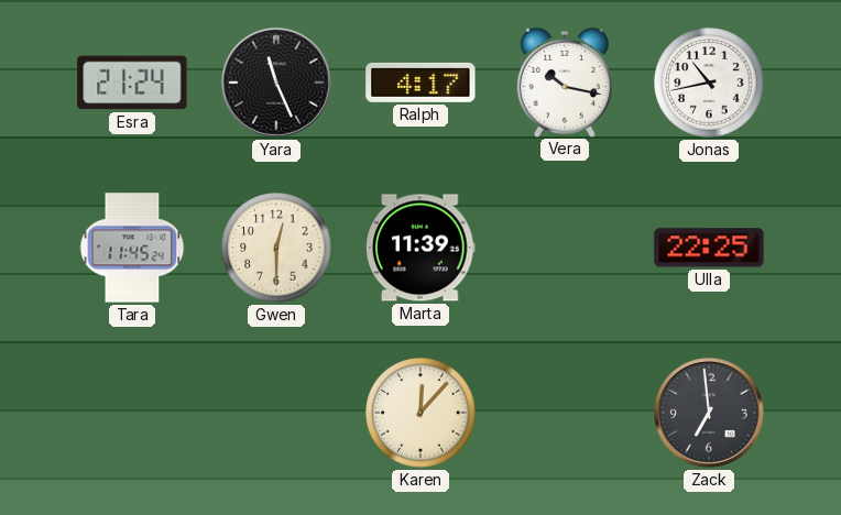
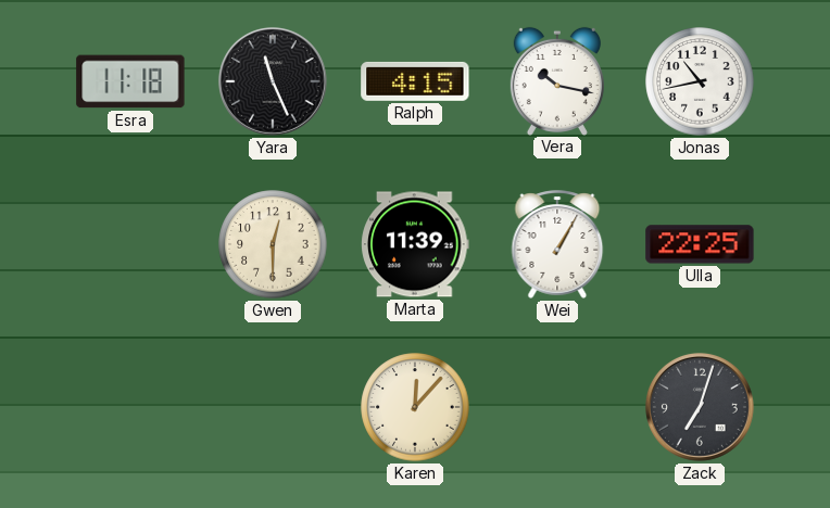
Esra: 21:24 -> 11:18 (130, 81)
Ralph: 4:17 -> 4:15 (415, 81)
Tara: 11:45 -> none (132, 248)
Wei: none -> 1:05 (557, 244)
Zack: 6:59 -> 7:03 (700, 407)
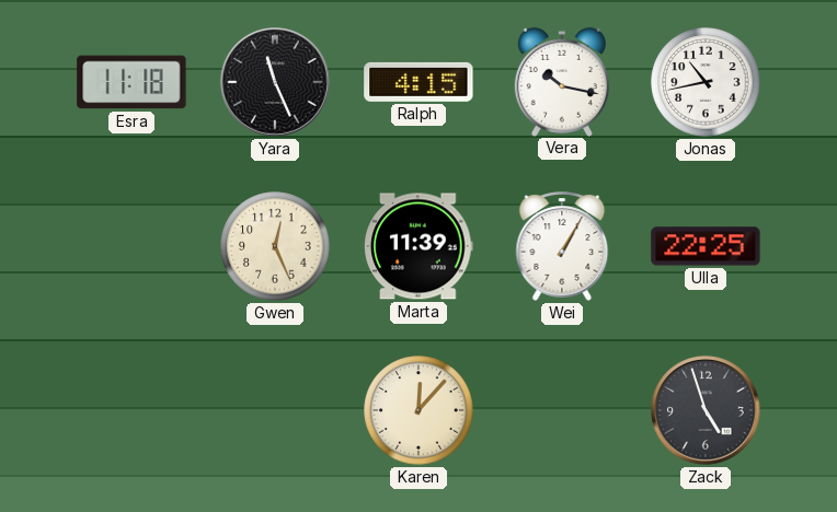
Gwen: 12:30 -> 12:26 (275, 246)
Zack: 7:03 -> 4:57 (706, 410)
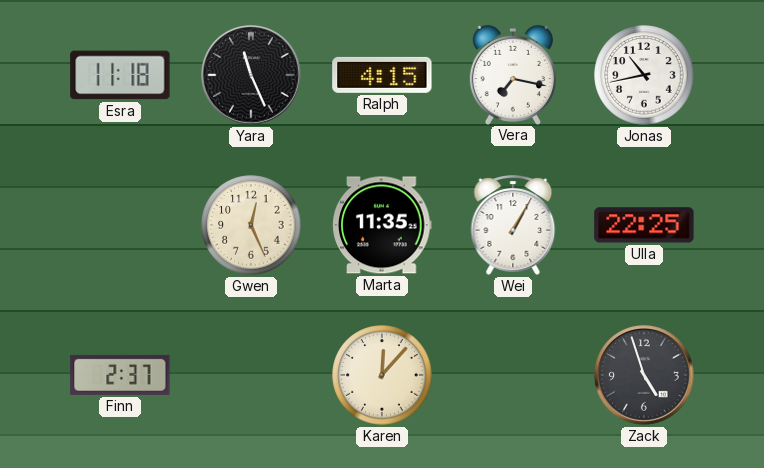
Vera: 10:17 -> 7:17 (513, 74)
Marta: 11:39 -> 11:35 (382, 225)
Finn: none -> 2:37 (120, 375)
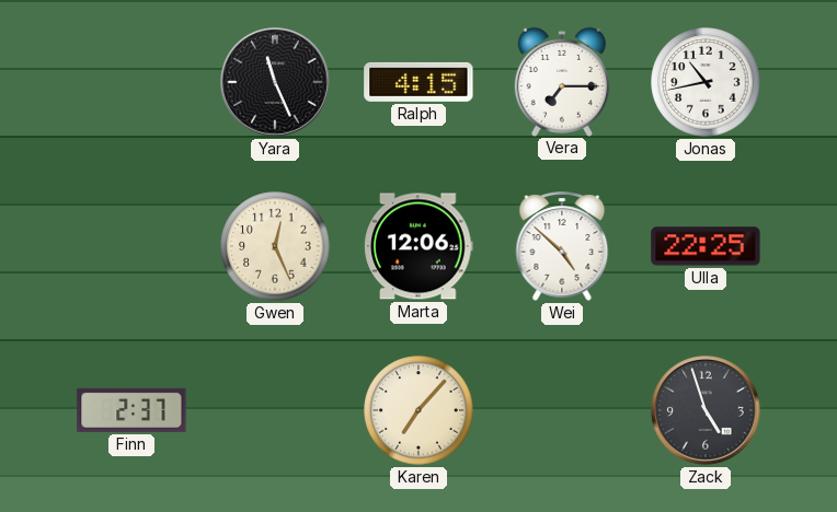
Esra: 11:18 -> none (120, 75)
Vera: 7:17 -> 7:15 (562, 81)
Marta: 11:35 -> 12:06 (418, 246)
Wei: 1:05 -> 4:52 (562, 246)
Karen: 12:07 -> 7:07 (418, 410)
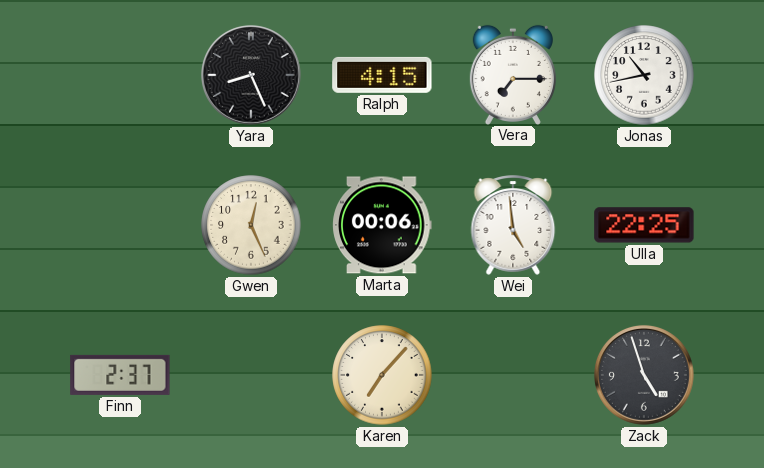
Yara: 11:26 -> 8:26 (251, 75)
Marta: 12:06 -> 00:06 (382, 225)
Wei: 4:52 -> 4:59 (513, 225)
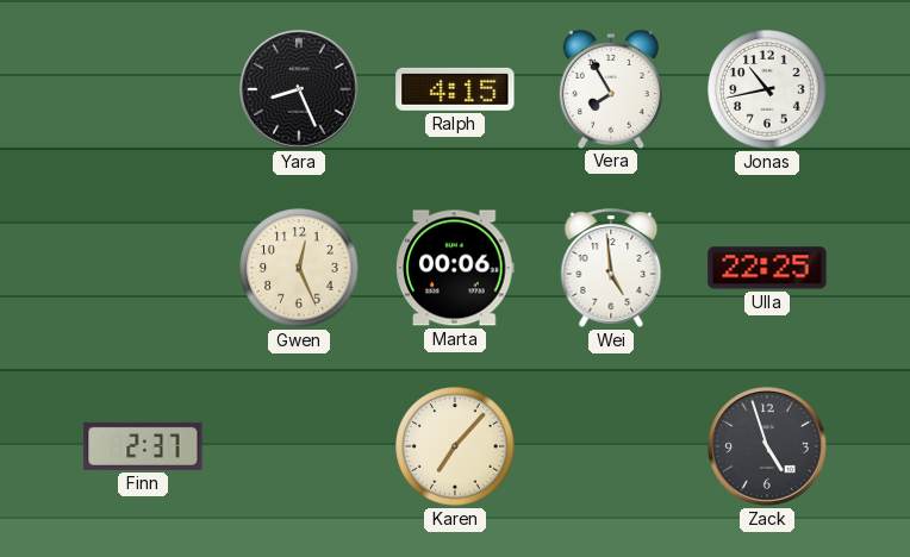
Vera: 7:15 -> 7:55 (611, 88)
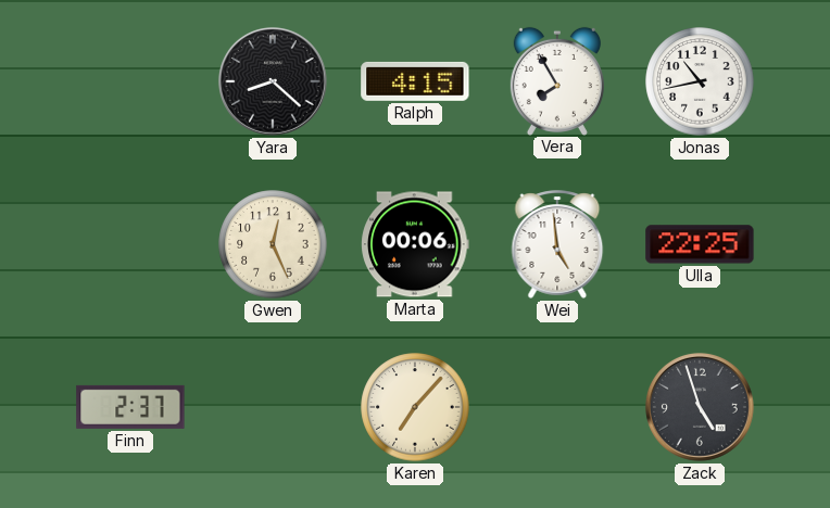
Yara: 8:26 -> 8:22 (273, 81)
